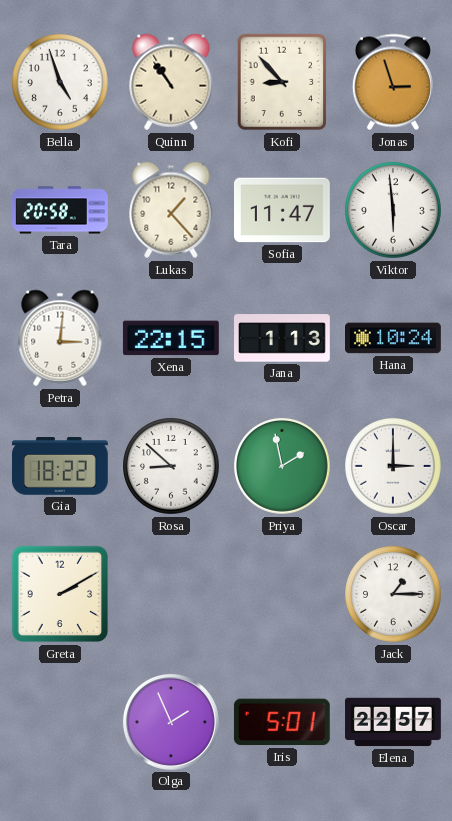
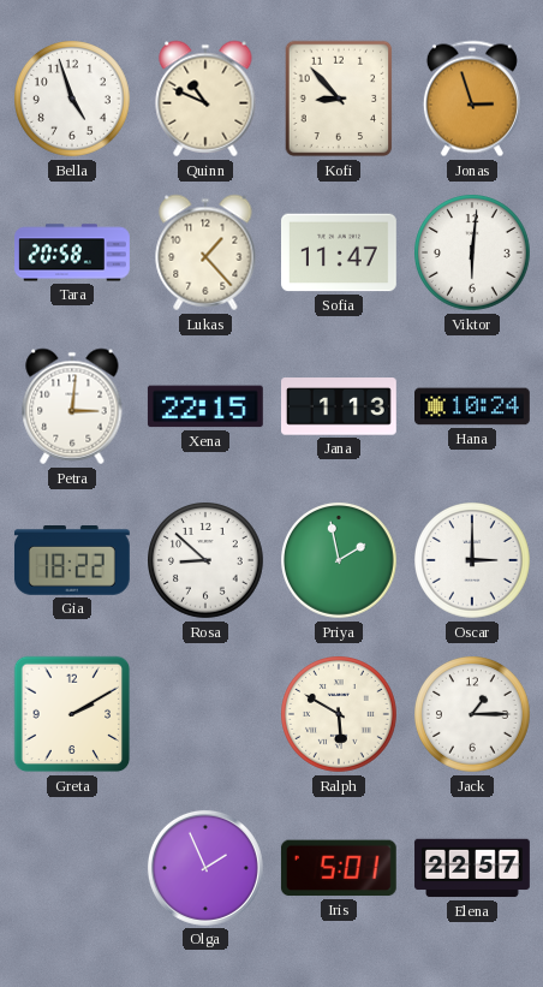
Quinn: 10:54 -> 10:49 (205, 99)
Viktor: 5:59 -> 6:01 (473, 254)
Ralph: none -> 5:50 (340, 715)
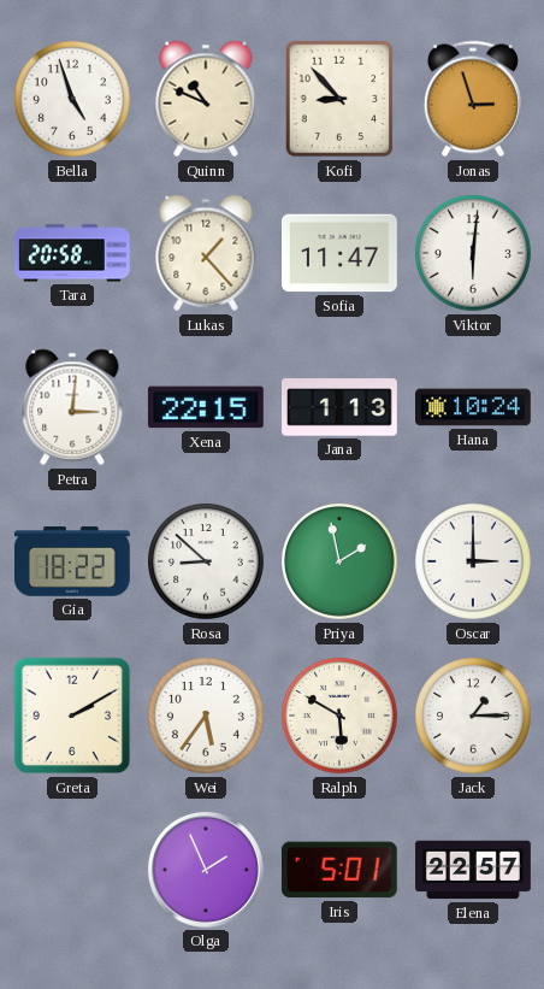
Wei: none -> 5:36 (207, 717)
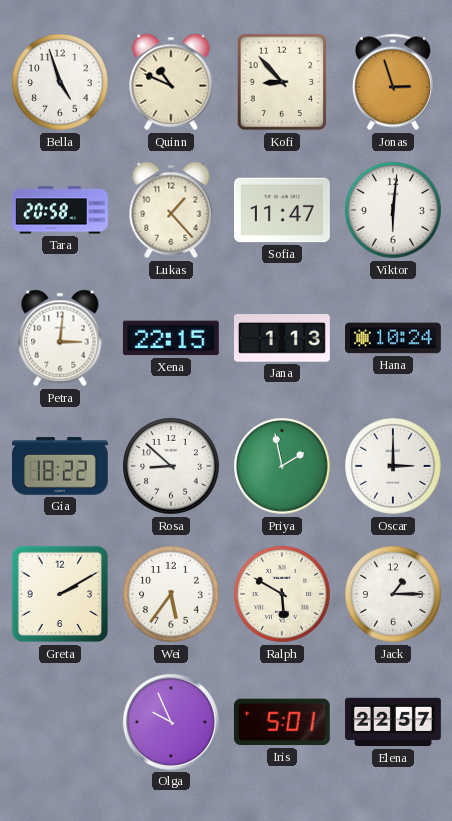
Olga: 1:56 -> 9:56 (171, 722)
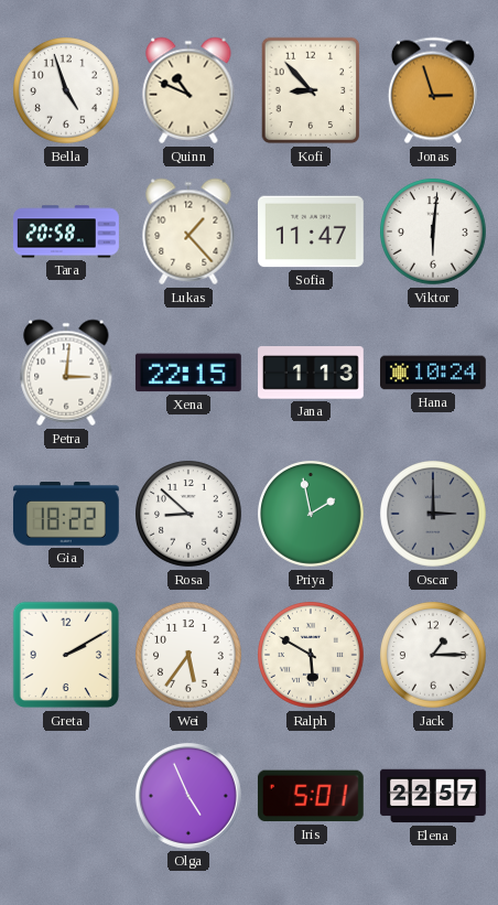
Oscar dial: white -> grey (434, 515)
Olga: 9:56 -> 4:56 (188, 796)
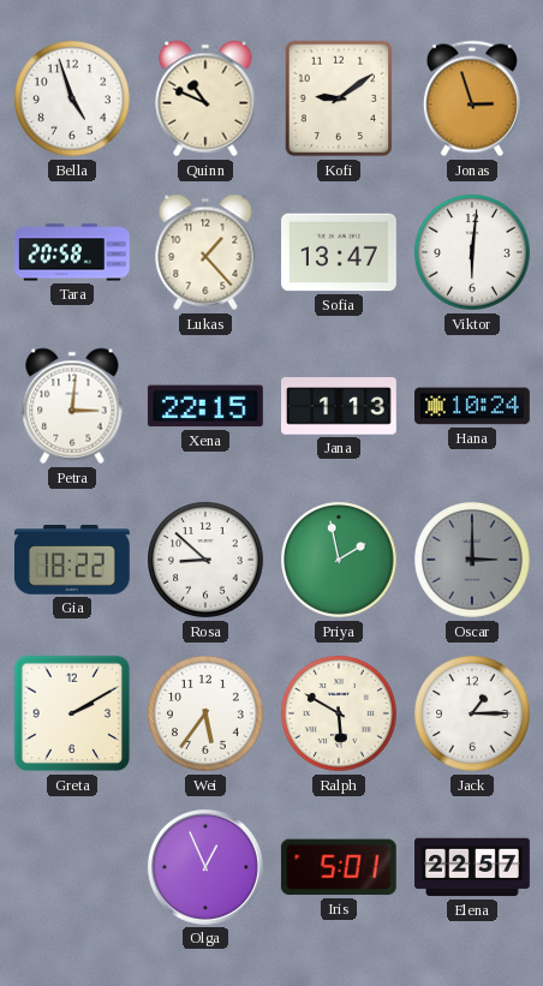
Kofi: 8:53 -> 9:09 (339, 98)
Sofia: 11:47 -> 13:47 (340, 252)
Olga: 4:56 -> 12:56 (205, 867)
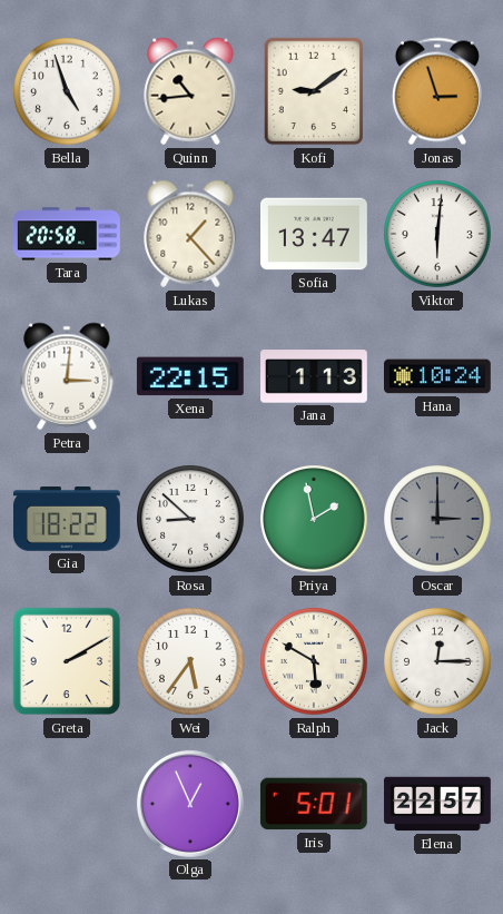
Quinn: 10:49 -> 10:44 (190, 91)
Jack: 1:15 -> 12:15 (438, 662)
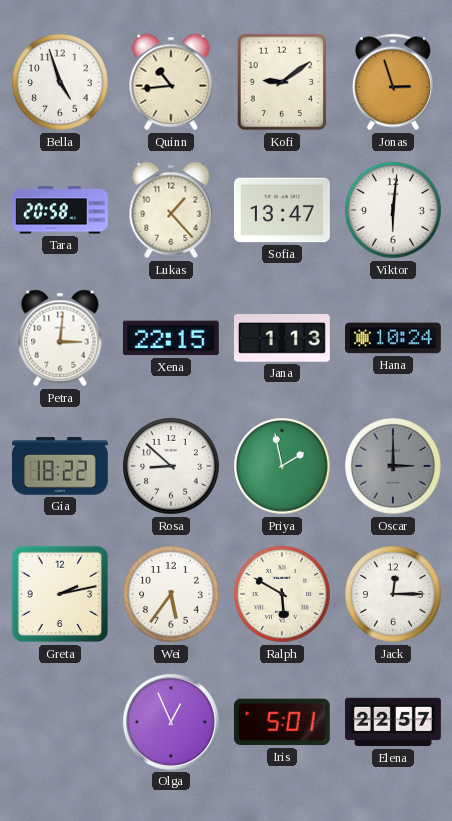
Greta: 2:10 -> 2:13 (60, 594)
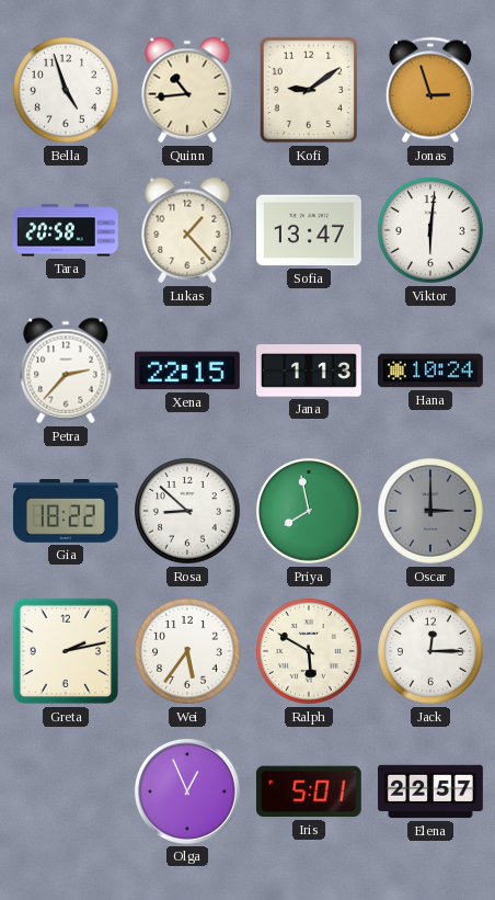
Petra: 3:01 -> 2:37 (66, 371)
Priya: 1:58 -> 7:58 (310, 512)
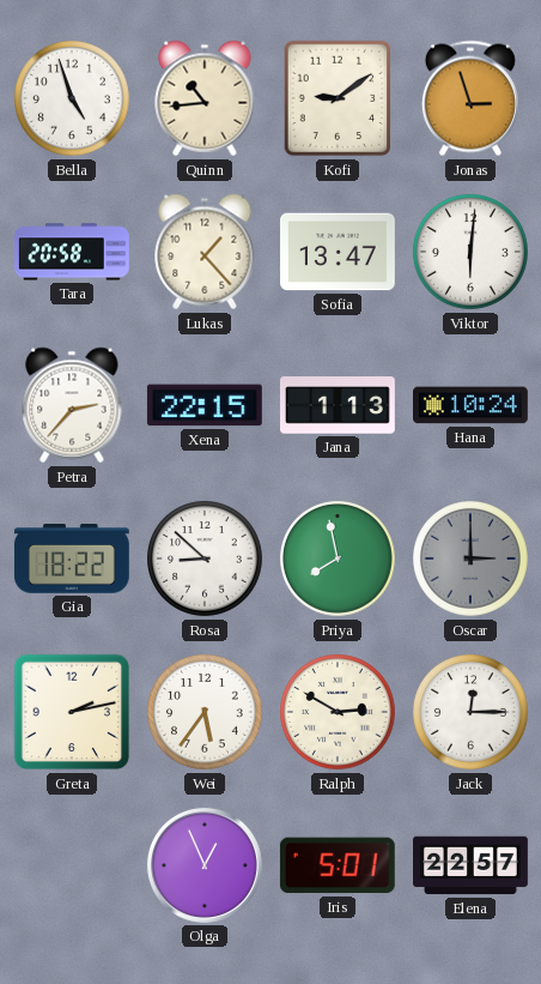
Ralph: 5:50 -> 2:50 (339, 713)
